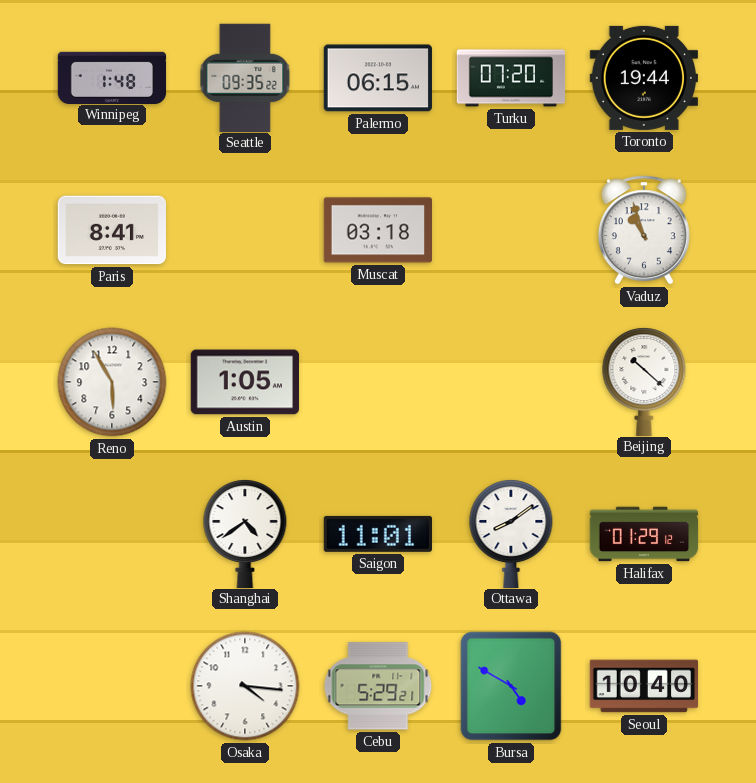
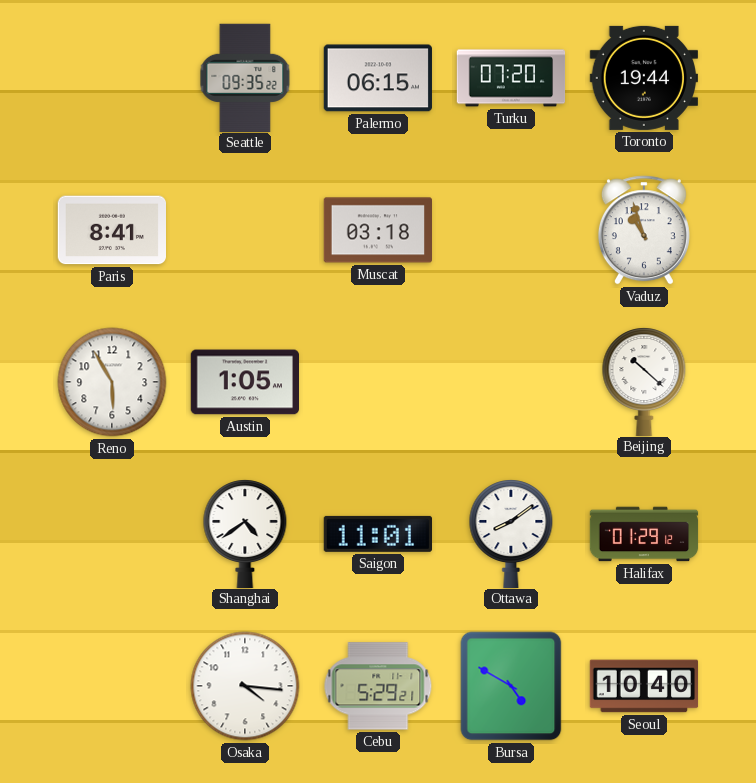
Winnipeg: 1:48 -> none (112, 77)
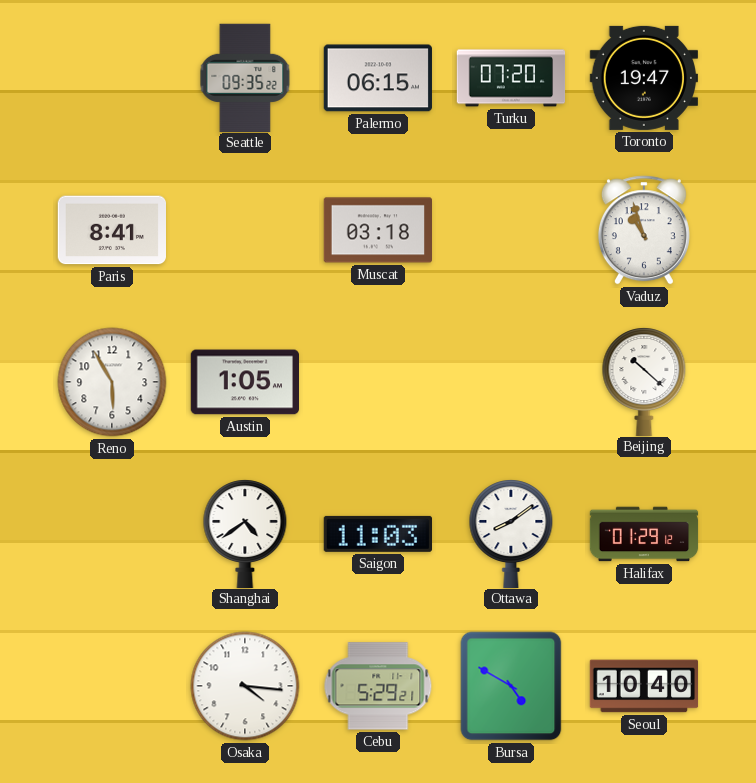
Toronto: 19:44 -> 19:47 (643, 78)
Saigon: 11:01 -> 11:03 (377, 534)
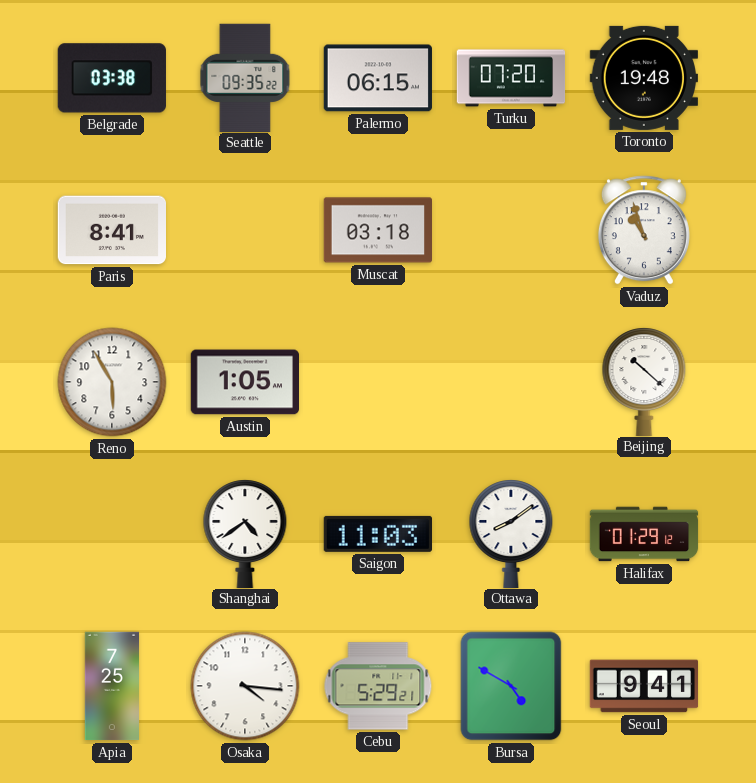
Belgrade: none -> 03:38 (112, 78)
Toronto: 19:47 -> 19:48 (643, 78)
Apia: none -> 7:25 (112, 686)
Seoul: 10:40 -> 9:41 (644, 686)
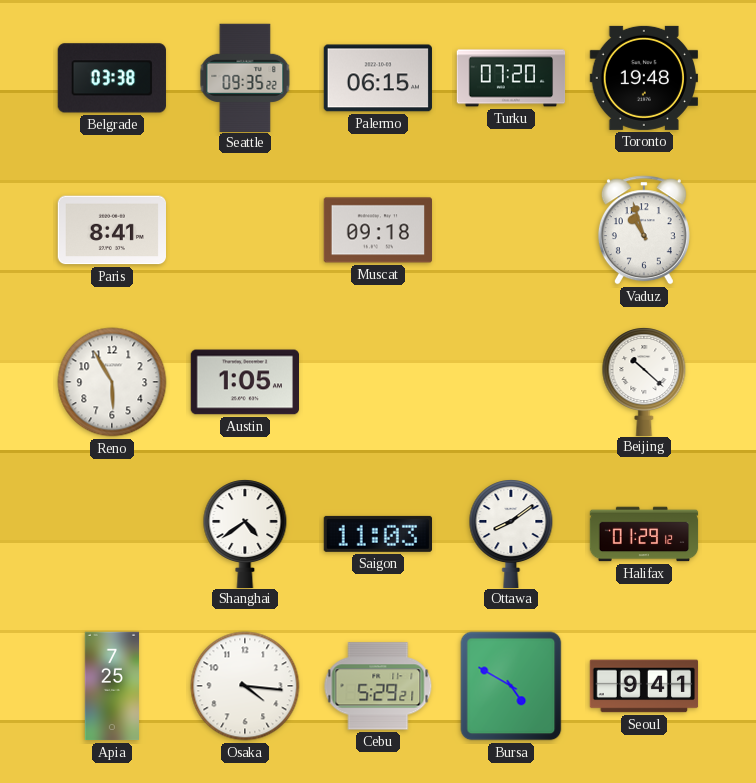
Muscat: 03:18 -> 09:18 (377, 230)
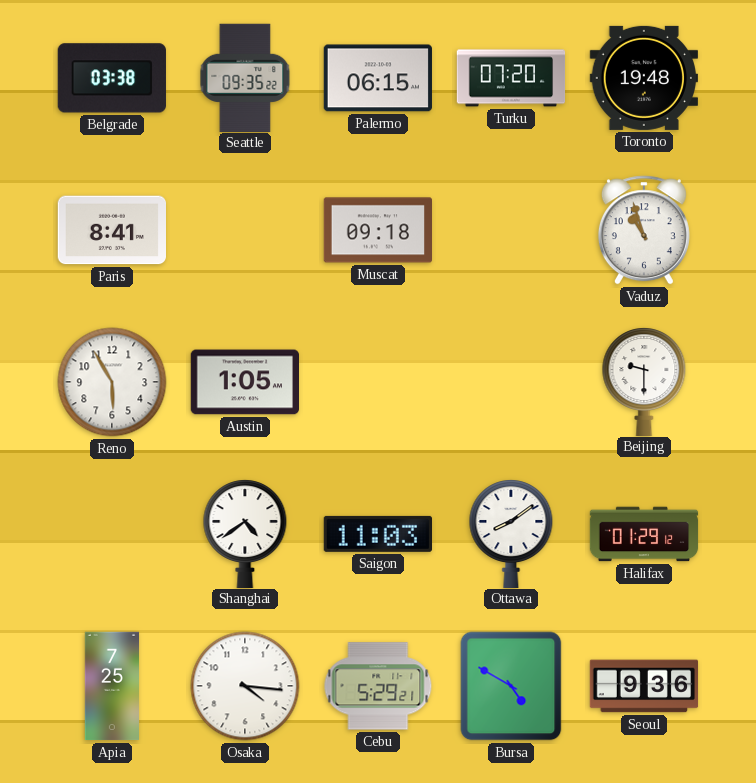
Beijing: 10:22 -> 9:30 (644, 381)
Seoul: 9:41 -> 9:36 (644, 686)
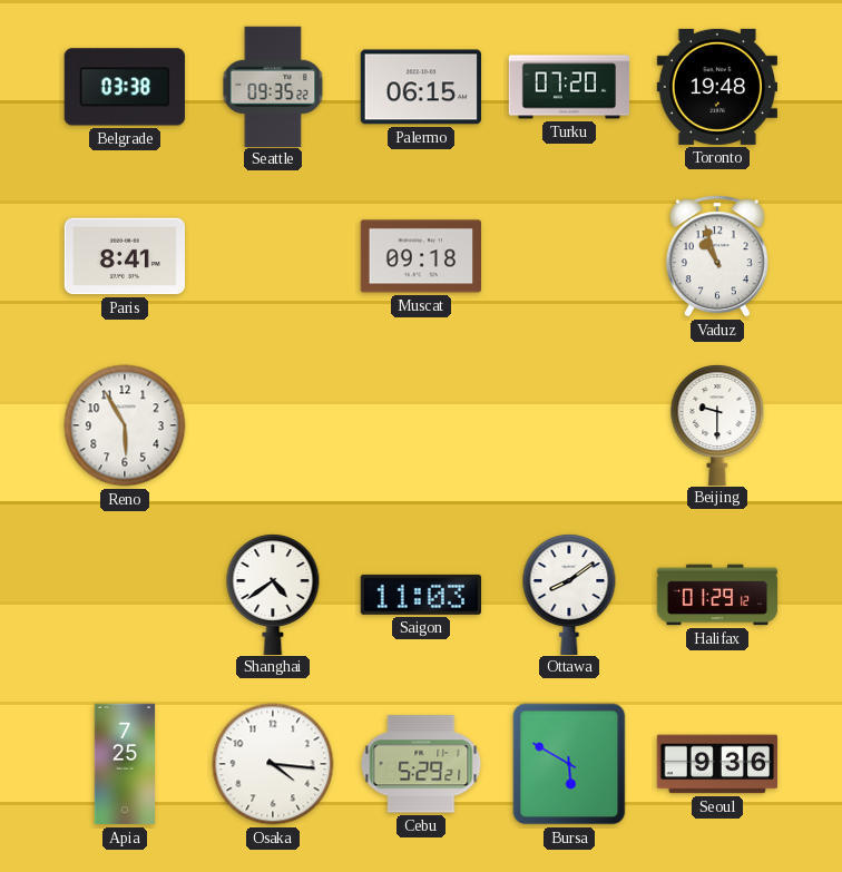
Austin: 1:05 -> none (244, 382)
Bursa: 4:50 -> 5:50 (569, 764)
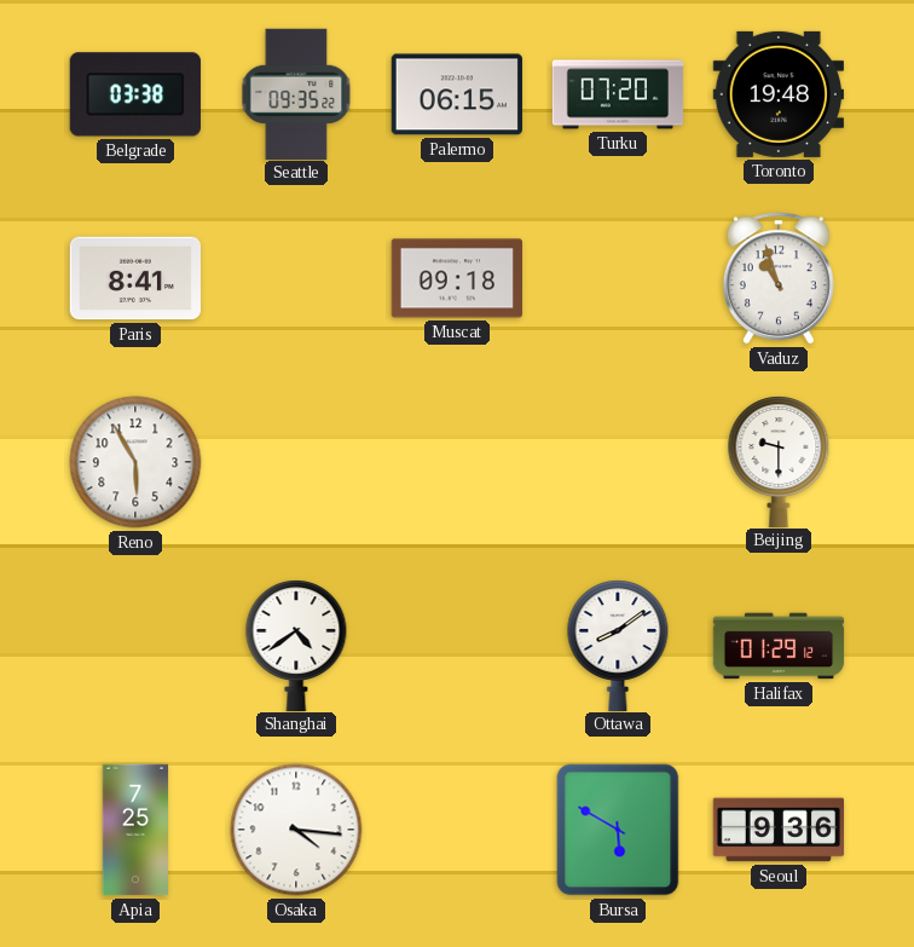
Saigon: 11:03 -> none (420, 595)
Cebu: 5:29 -> none (421, 764)
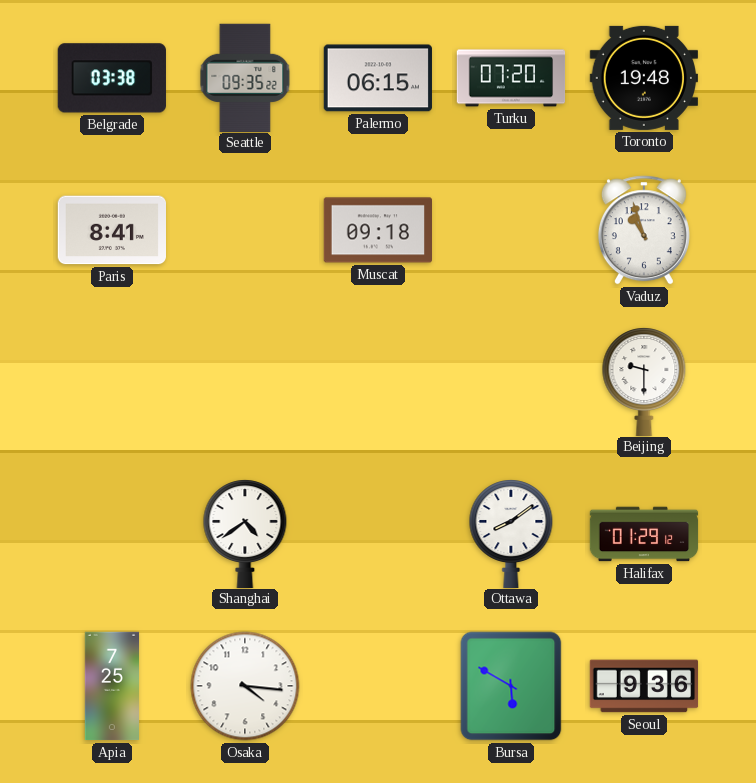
Reno: 5:55 -> none (135, 462)
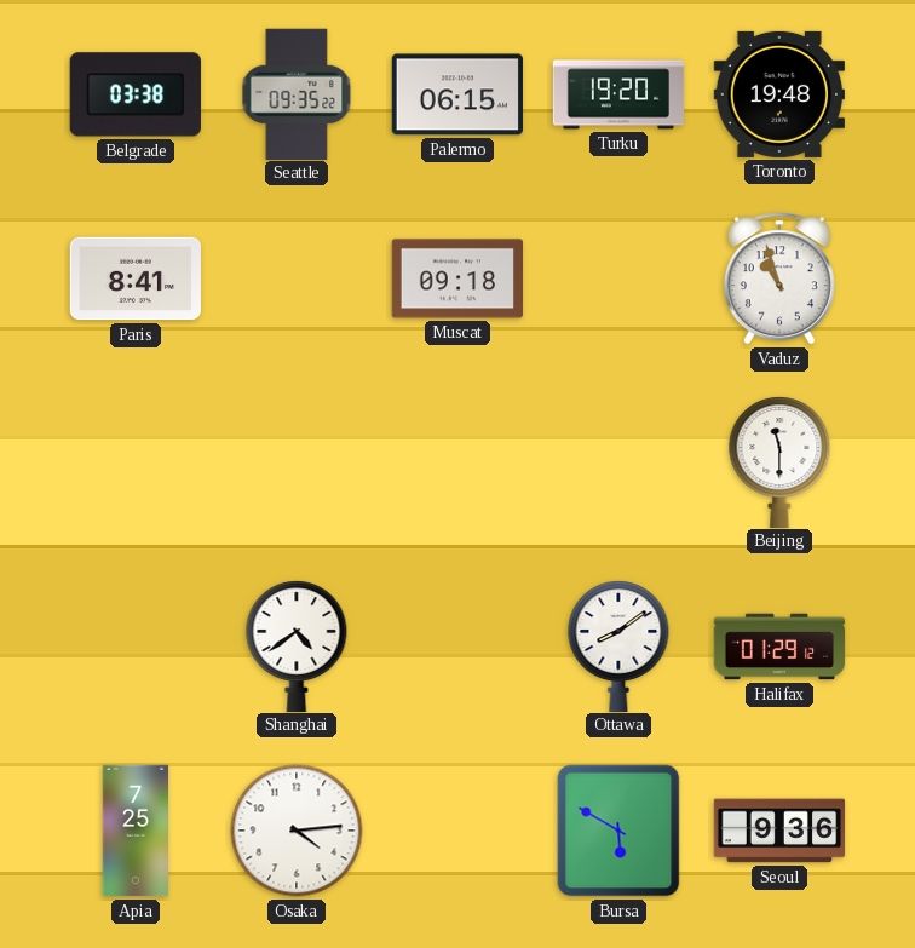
Turku: 07:20 -> 19:20 (618, 94)
Beijing: 9:30 -> 11:30 (779, 461)
Osaka: 4:16 -> 4:14 (297, 831)
